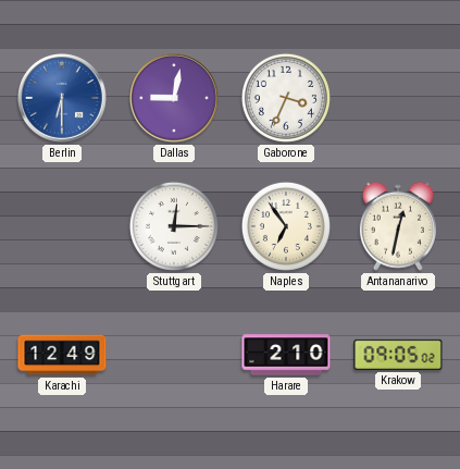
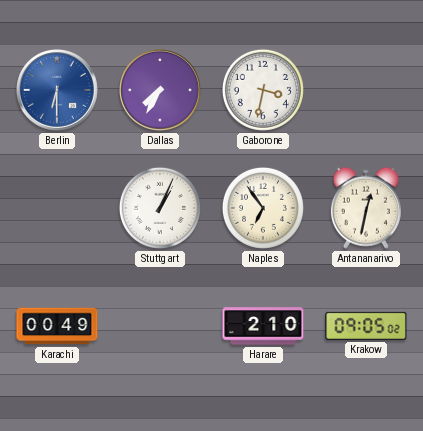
Dallas: 9:02 -> 7:35 (161, 91)
Gaborone: 3:34 -> 3:32 (263, 90)
Stuttgart: 12:15 -> 1:04 (160, 208)
Karachi: 12:49 -> 00:49 (57, 326)
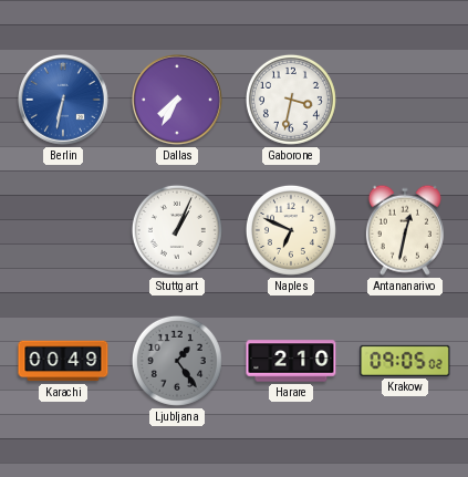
Berlin: 6:30 -> 6:32 (64, 101)
Naples: 6:54 -> 6:49 (291, 230)
Ljubljana: none -> 1:24 (177, 361)
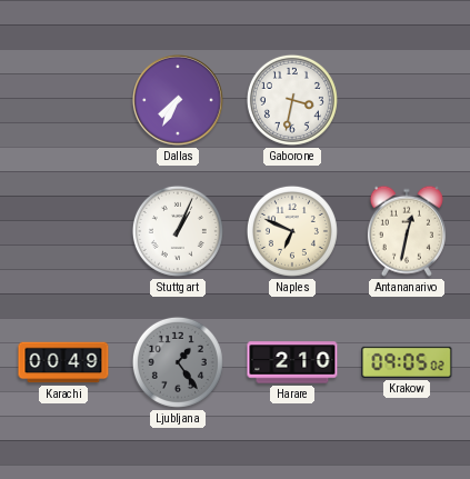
Berlin: 6:32 -> none (64, 101)
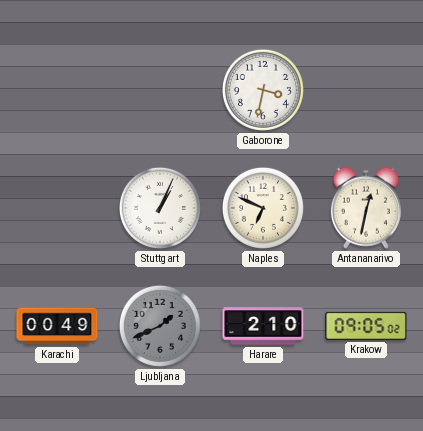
Dallas: 7:35 -> none (179, 101)
Ljubljana: 1:24 -> 1:41 (160, 326)
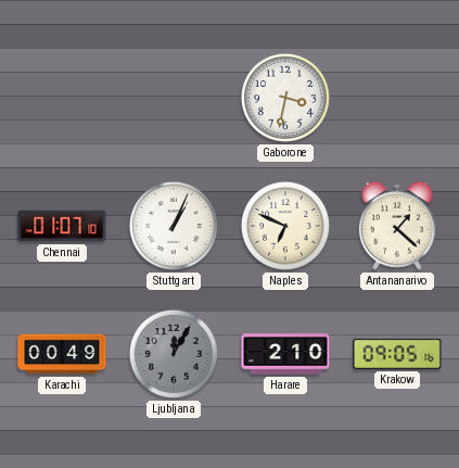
Chennai: none -> 01:07 (62, 226)
Antananarivo: 12:32 -> 1:22 (397, 226)
Ljubljana: 1:41 -> 12:05 (174, 354)
Krakow: 09:05:02 -> 09:05:16 (397, 354)
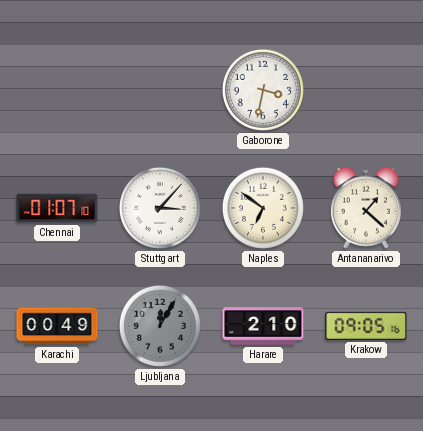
Stuttgart: 1:04 -> 3:07 (160, 208)
Naples: 6:49 -> 6:51 (263, 208)
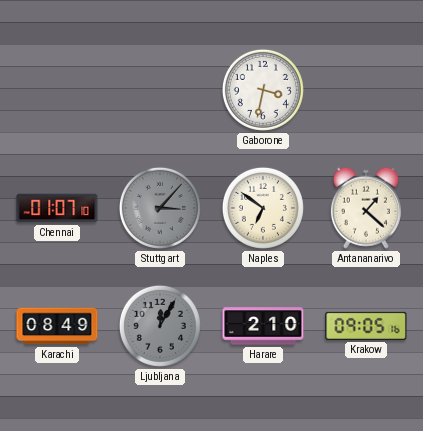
Stuttgart dial: white -> grey (160, 208)
Karachi: 00:49 -> 08:49 (57, 326)
